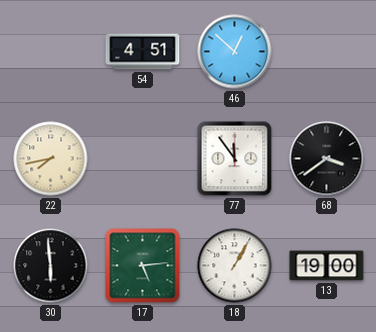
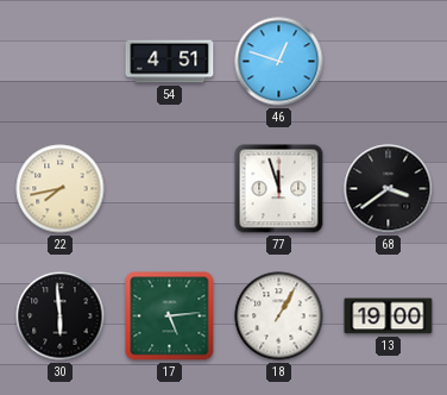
46: 12:52 -> 12:48 (279, 62)
77: 11:54 -> 11:57 (279, 189)
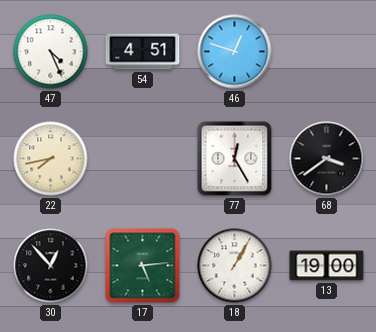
47: none -> 4:26 (51, 52)
77: 11:57 -> 12:25 (235, 159)
30: 5:59 -> 12:53 (51, 266)
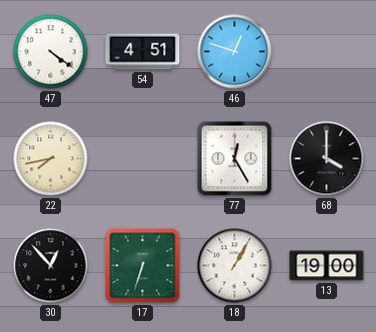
47: 4:26 -> 4:21 (51, 52)
68: 3:39 -> 4:00 (327, 159)
17: 5:14 -> 6:33 (143, 266)
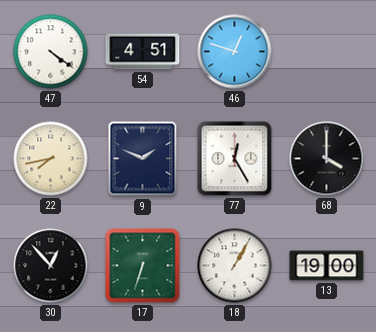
9: none -> 1:49 (143, 159)
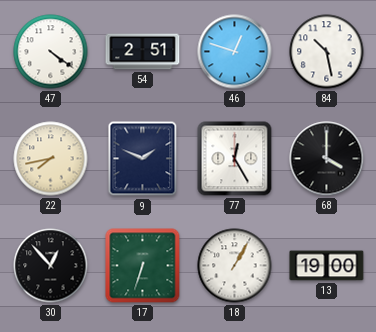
54: 4:51 -> 2:51 (143, 52)
84: none -> 10:28 (327, 52)
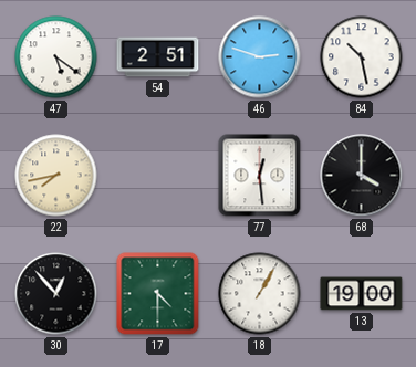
47: 4:21 -> 5:21 (56, 57)
46: 12:48 -> 2:48 (260, 57)
9: 1:49 -> none (143, 159)
77: 12:25 -> 12:29 (260, 176)
17: 6:33 -> 4:30 (158, 294)
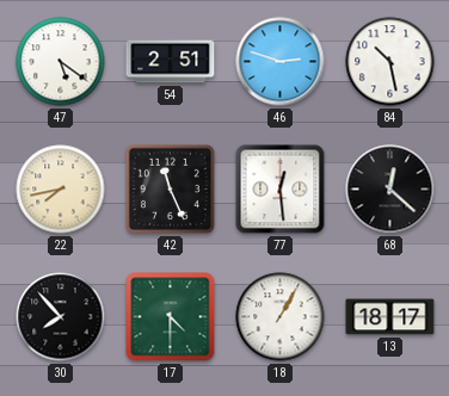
42: none -> 11:26 (170, 188)
68: 4:00 -> 12:22 (390, 190)
30: 12:53 -> 7:53 (61, 317)
13: 19:00 -> 18:17 (390, 317)
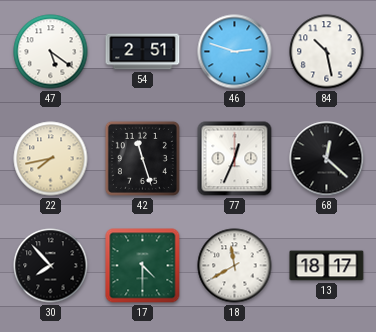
42: 11:26 -> 11:27 (142, 158)
77: 12:29 -> 12:34 (235, 159)
18: 1:05 -> 11:40 (235, 266)
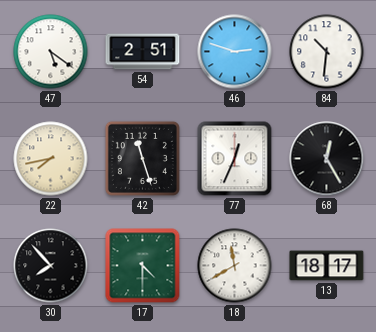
84: 10:28 -> 10:31 (327, 52)
68: 12:22 -> 12:25 (327, 159)
